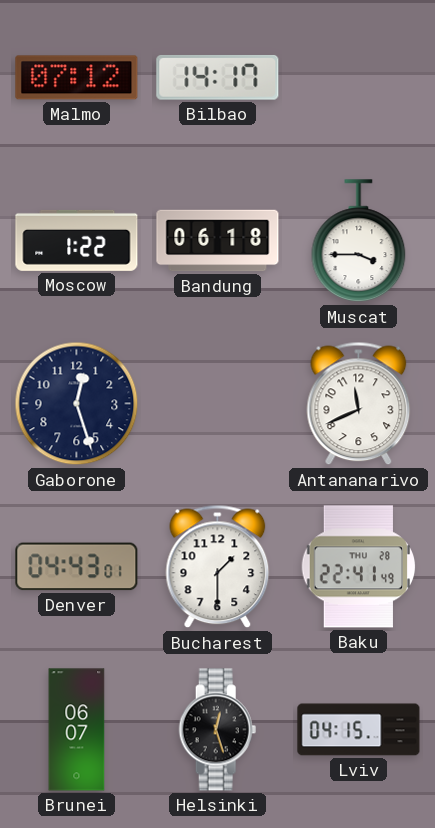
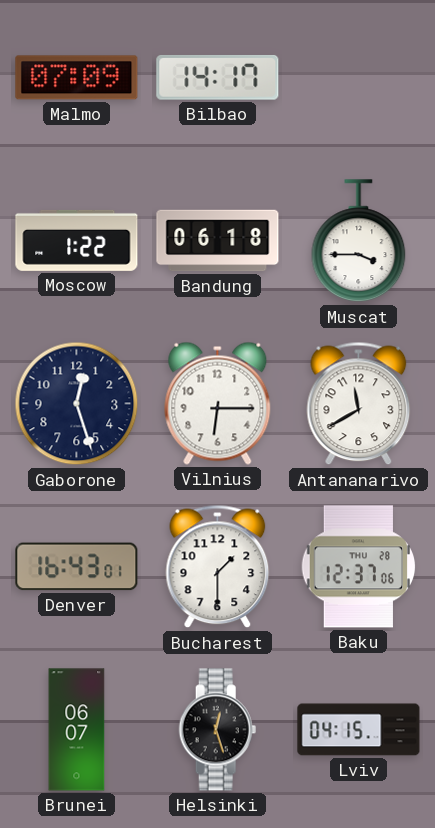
Malmo: 07:12 -> 07:09 (77, 78)
Vilnius: none -> 6:15 (218, 403)
Antananarivo: 11:41 -> 11:40 (359, 404)
Denver: 04:43 -> 16:43 (77, 567)
Baku: 22:41 -> 12:37 (359, 567)
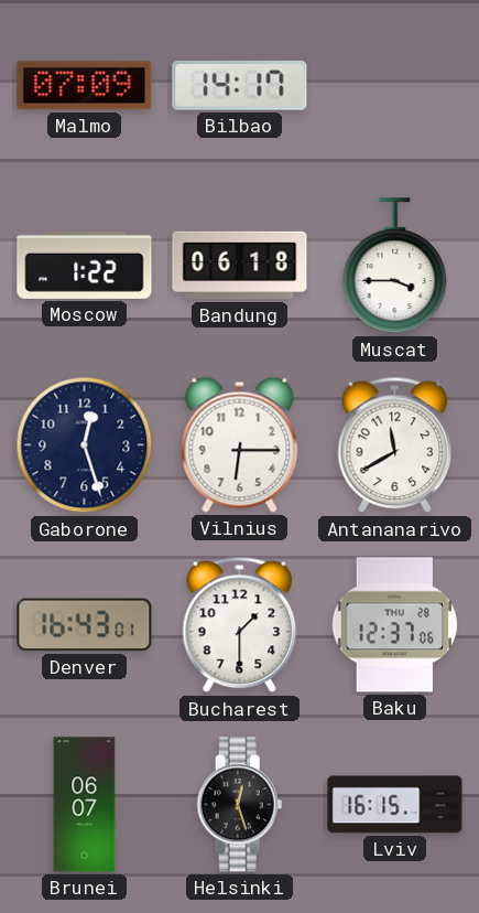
Lviv: 04:15 -> 16:15 (395, 805)
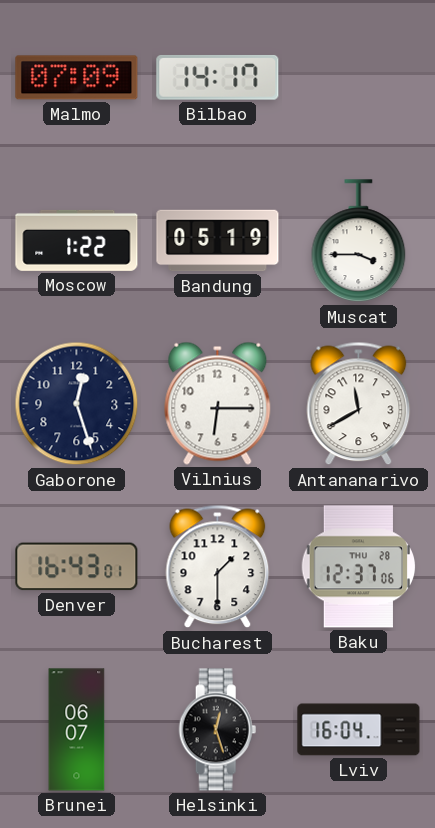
Bandung: 06:18 -> 05:19 (218, 241)
Lviv: 16:15 -> 16:04 (359, 730)
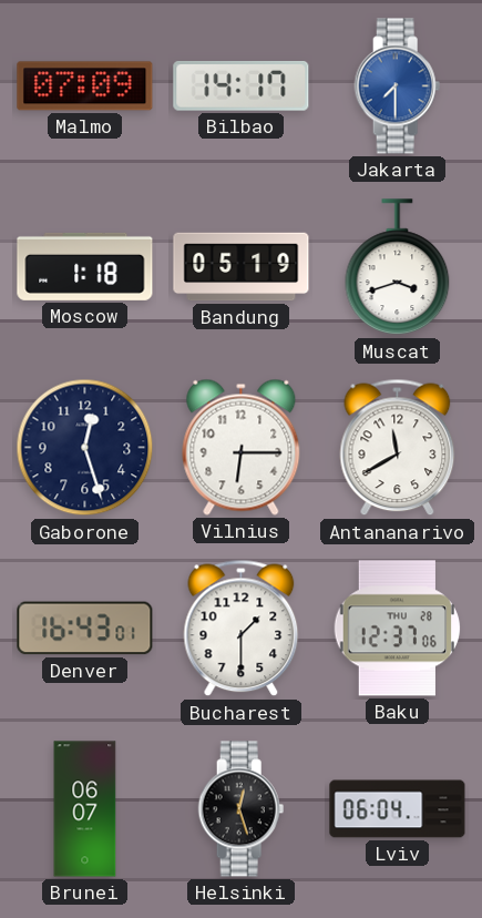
Jakarta: none -> 7:30 (398, 86)
Moscow: 1:22 -> 1:18 (85, 266)
Muscat: 3:45 -> 3:42 (398, 267)
Lviv: 16:04 -> 06:04 (398, 809)
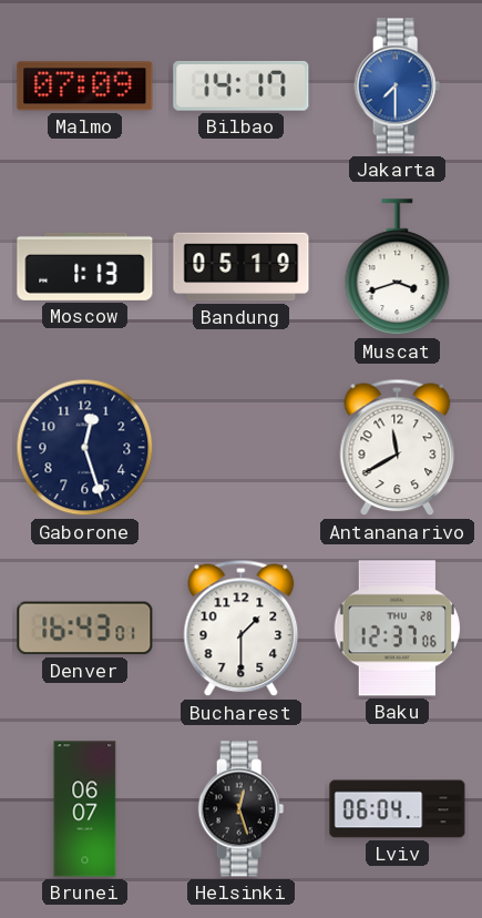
Moscow: 1:18 -> 1:13 (85, 266)
Vilnius: 6:15 -> none (242, 447)
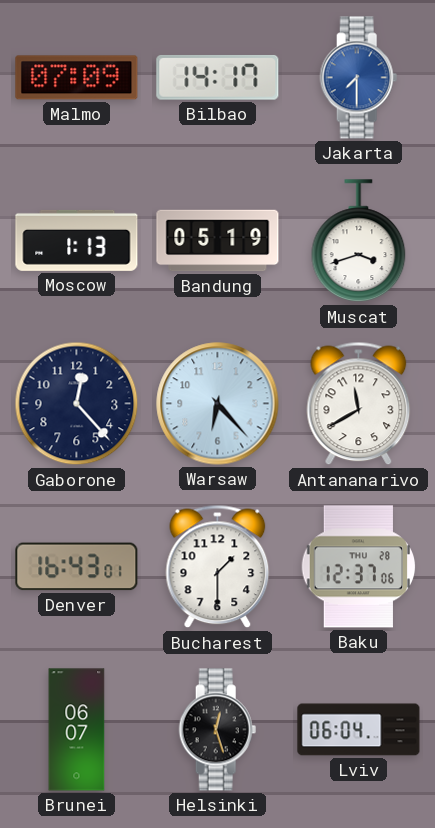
Gaborone: 12:27 -> 12:23 (77, 404)
Warsaw: none -> 6:23 (218, 404)
